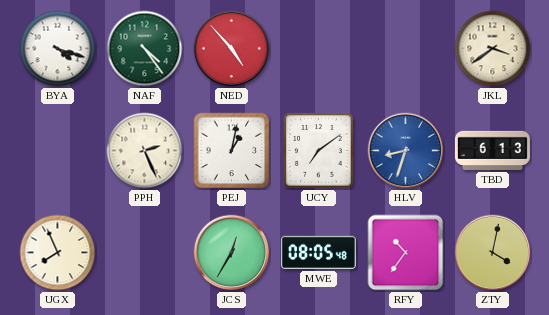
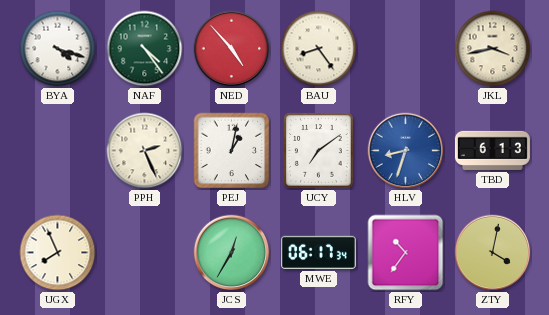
BAU: none -> 8:24 (319, 49)
JKL: 3:39 -> 3:43 (493, 49)
MWE: 08:05 -> 06:17 (318, 252)
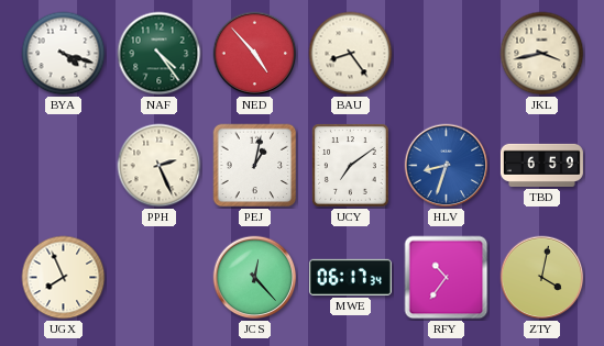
TBD: 6:13 -> 6:59 (541, 165)
JCS: 12:35 -> 12:23 (255, 278)
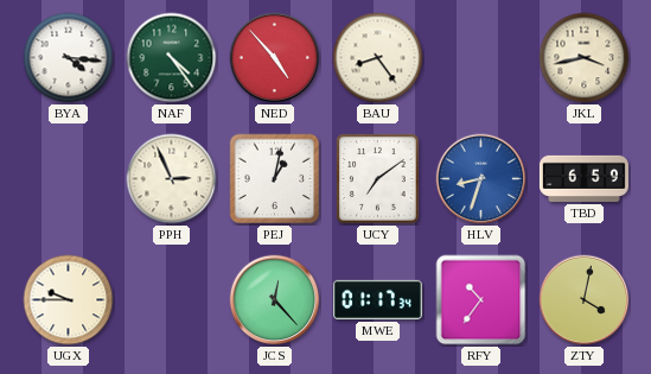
BYA: 4:18 -> 4:16 (69, 58)
PPH: 2:26 -> 2:56 (172, 179)
UGX: 7:56 -> 9:45 (69, 300)
MWE: 06:17 -> 01:17 (377, 299)
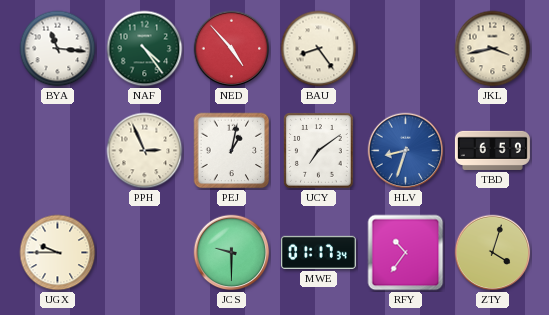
BYA: 4:16 -> 11:16 (58, 49)
JCS: 12:23 -> 9:30 (232, 253)
ZTY: 4:02 -> 4:03 (493, 253)
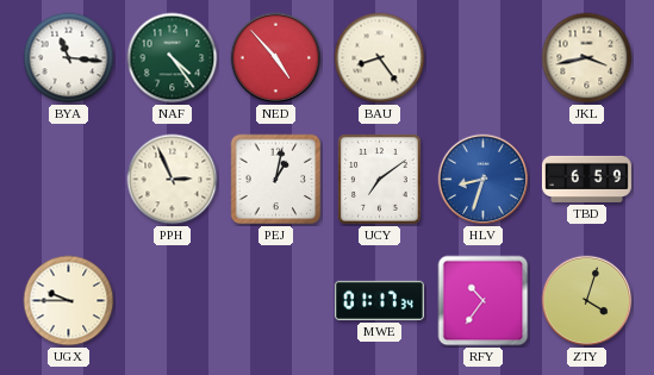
JCS: 9:30 -> none (232, 253)
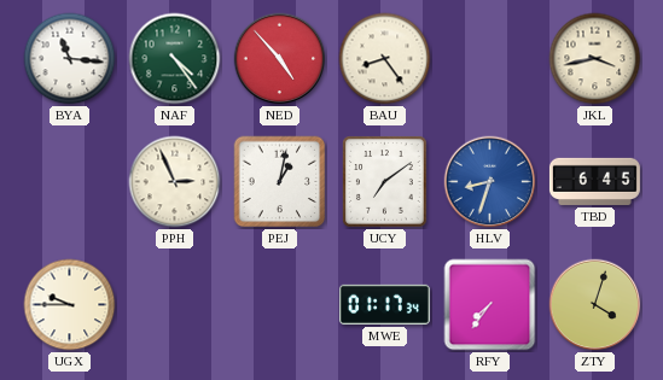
TBD: 6:59 -> 6:45 (594, 181)
RFY: 10:36 -> 7:36 (490, 305)
